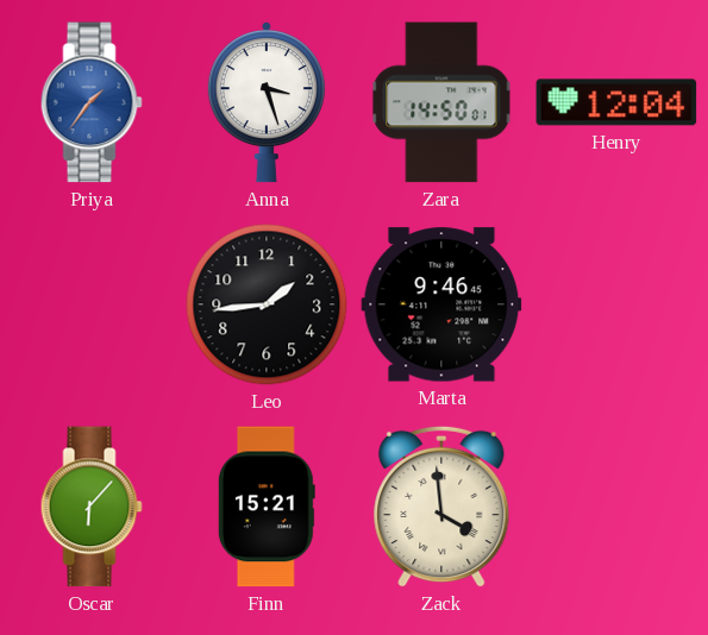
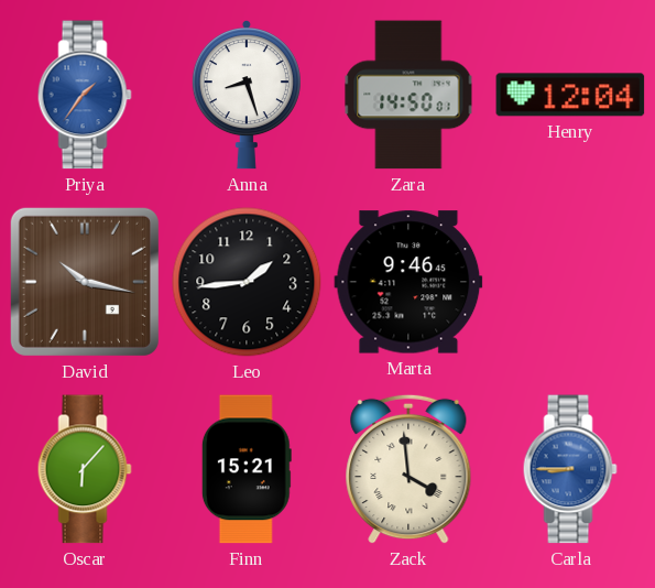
Anna: 3:27 -> 8:27 (247, 96)
David: none -> 10:17 (85, 282)
Carla: none -> 8:45 (570, 469)
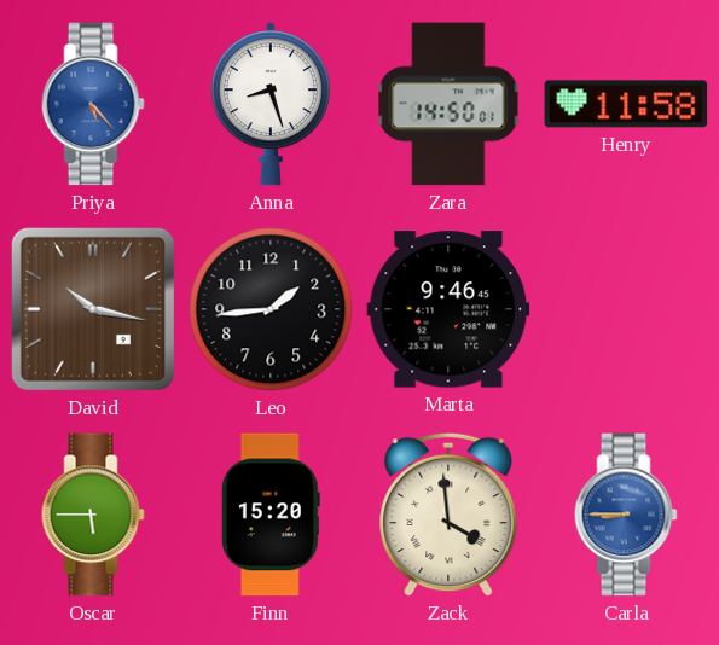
Priya: 1:36 -> 5:23 (93, 104)
Henry: 12:04 -> 11:58 (626, 104)
Oscar: 6:07 -> 5:45 (93, 515)
Finn: 15:21 -> 15:20 (271, 515)
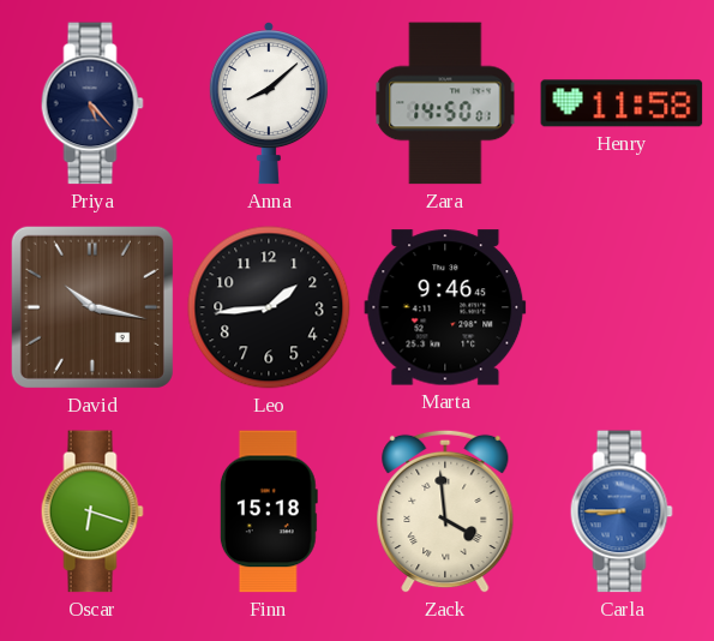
Priya dial: blue -> navy (92, 103)
Anna: 8:27 -> 8:08 (269, 104)
Oscar: 5:45 -> 6:18 (92, 511)
Finn: 15:20 -> 15:18 (269, 511)
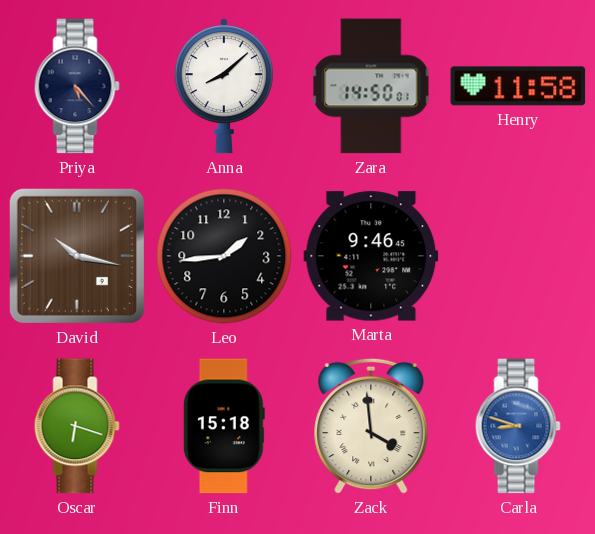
Carla: 8:45 -> 8:48 (518, 426)
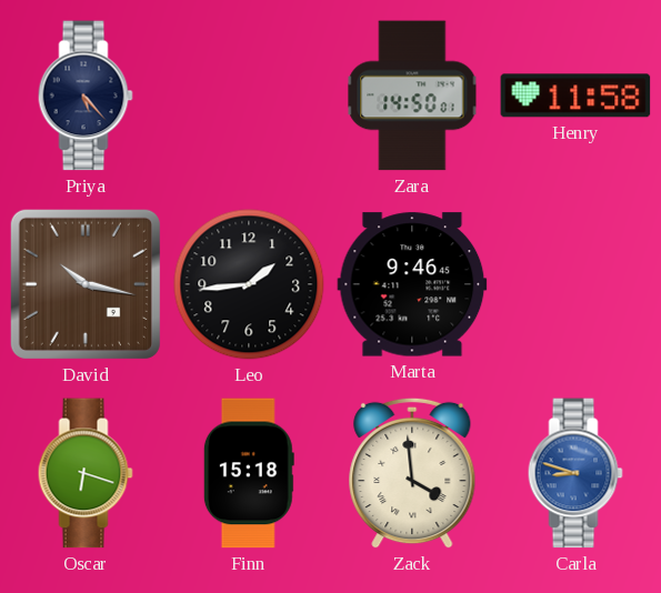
Anna: 8:08 -> none (224, 87)
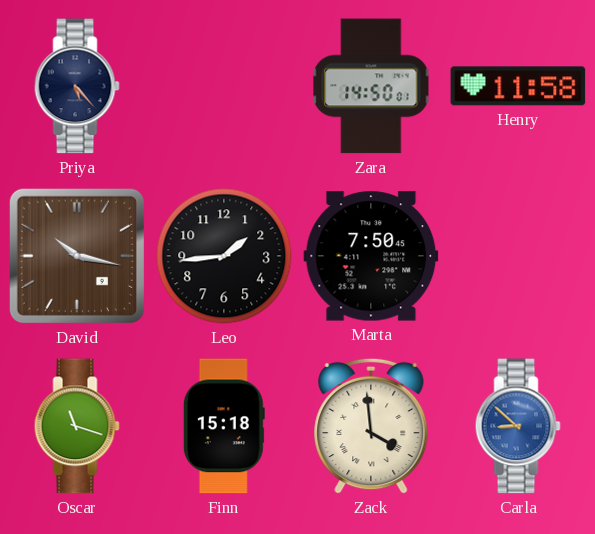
Marta: 9:46 -> 7:50 (371, 256)
Oscar: 6:18 -> 11:18 (77, 426)
Carla: 8:48 -> 8:52 (518, 426)
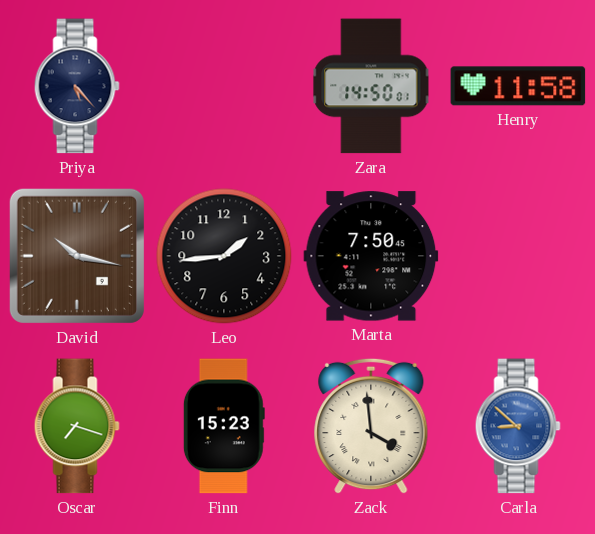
Oscar: 11:18 -> 7:18 (77, 426)
Finn: 15:18 -> 15:23 (224, 426)
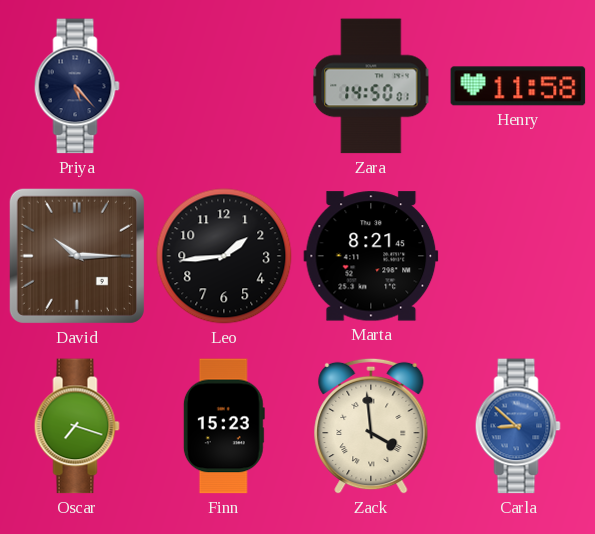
David: 10:17 -> 10:15 (77, 256)
Marta: 7:50 -> 8:21 (371, 256)
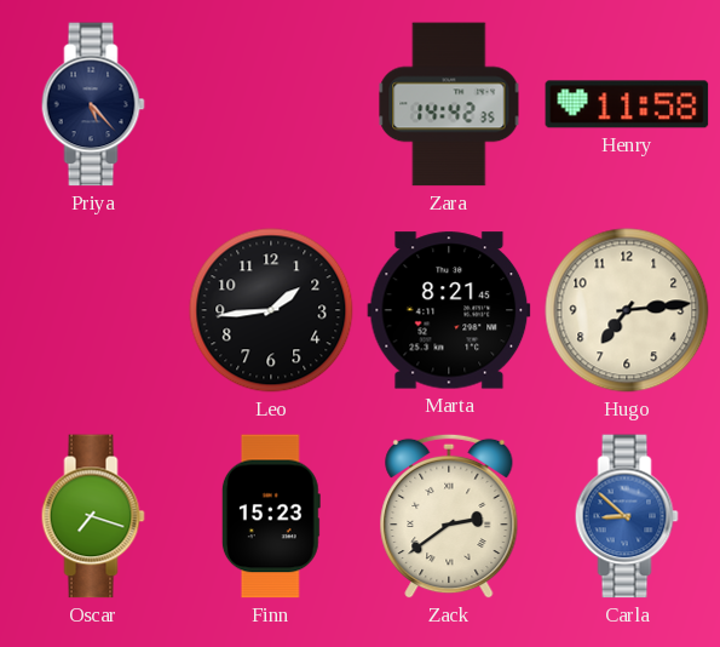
Zara: 14:50 -> 14:42 (449, 104)
David: 10:15 -> none (77, 256)
Hugo: none -> 7:14 (627, 310)
Zack: 3:59 -> 2:39 (449, 516)
